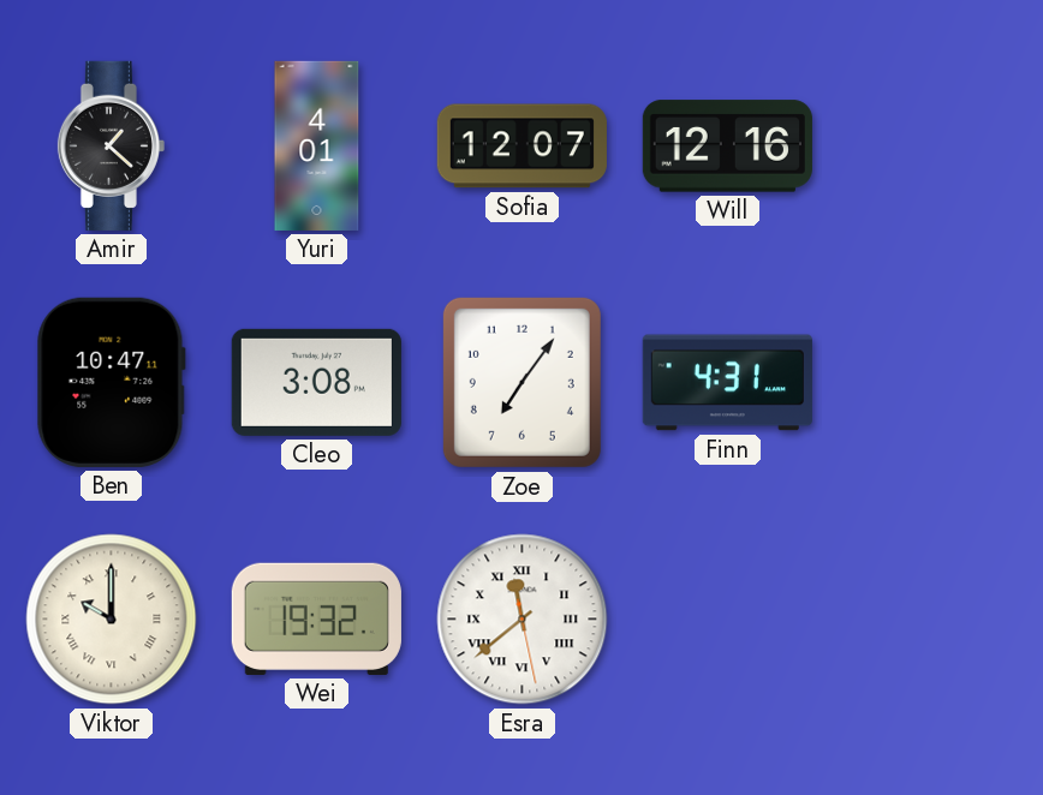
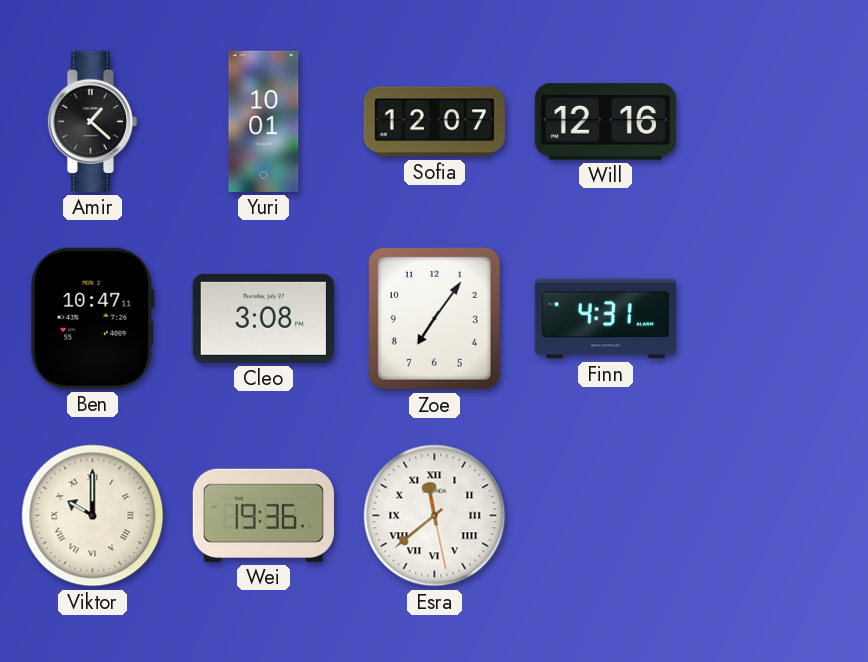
Yuri: 4:01 -> 10:01 (264, 121)
Wei: 19:32 -> 19:36 (263, 515)
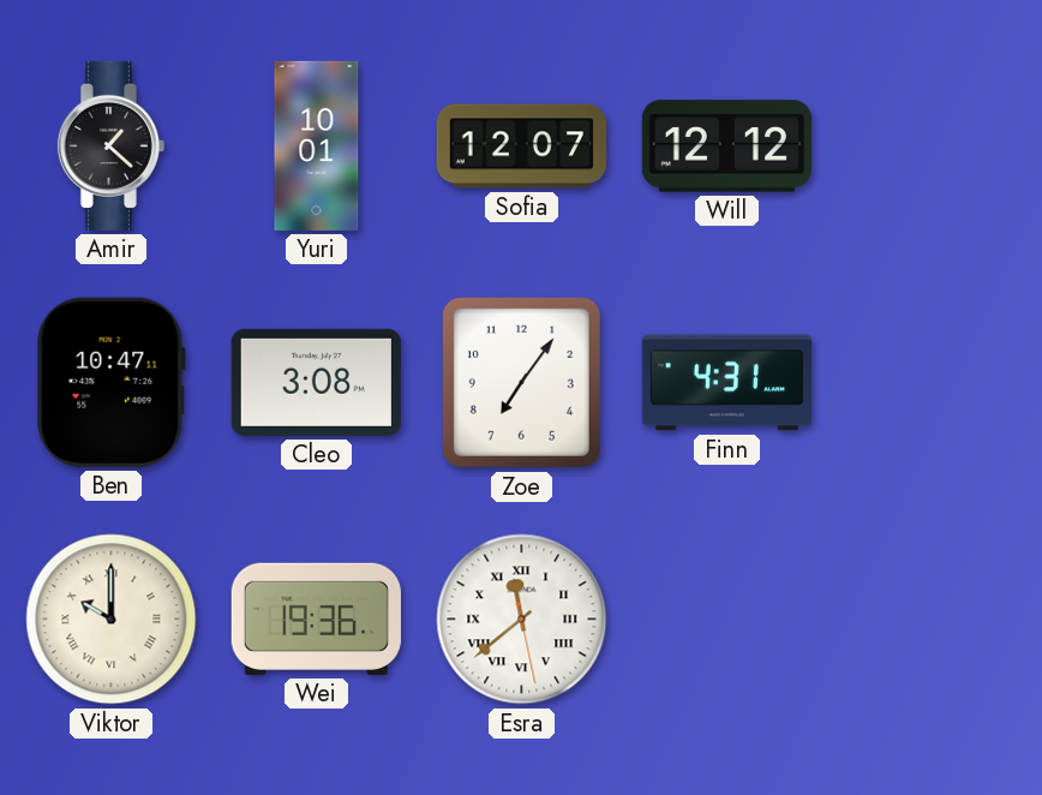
Will: 12:16 -> 12:12 (726, 147)
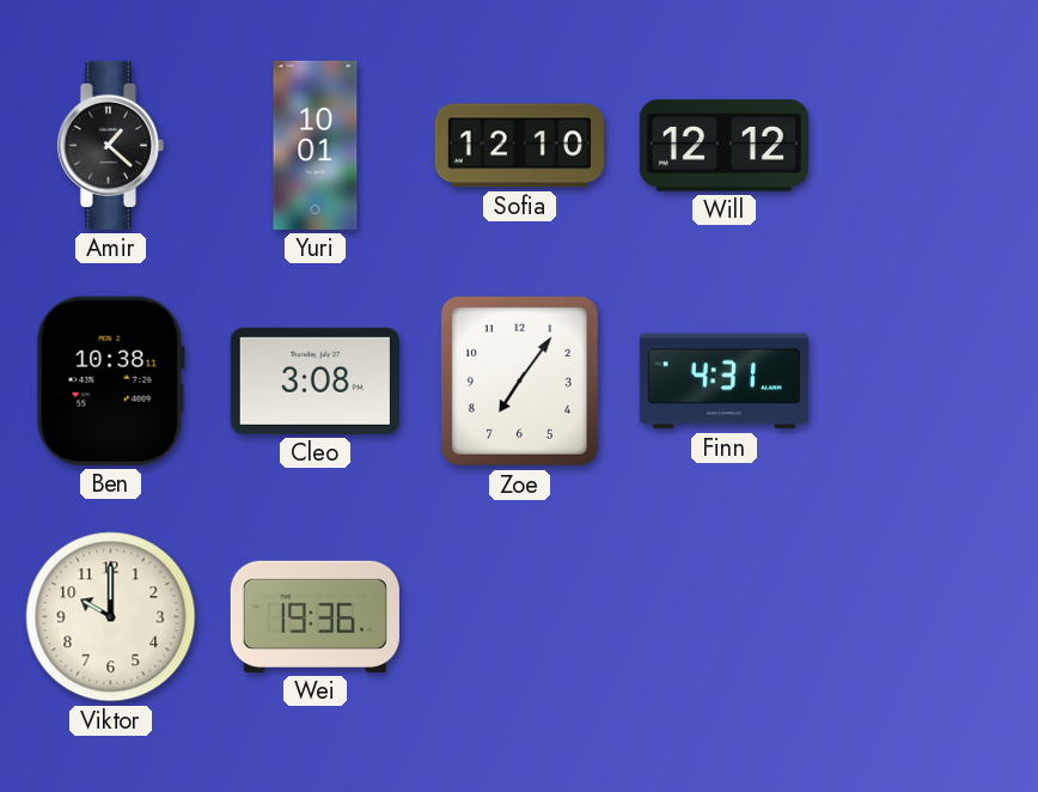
Sofia: 12:07 -> 12:10 (519, 146)
Ben: 10:47 -> 10:38 (110, 380)
Viktor numerals: Roman -> Arabic (111, 617)
Esra: 11:38 -> none (522, 620)
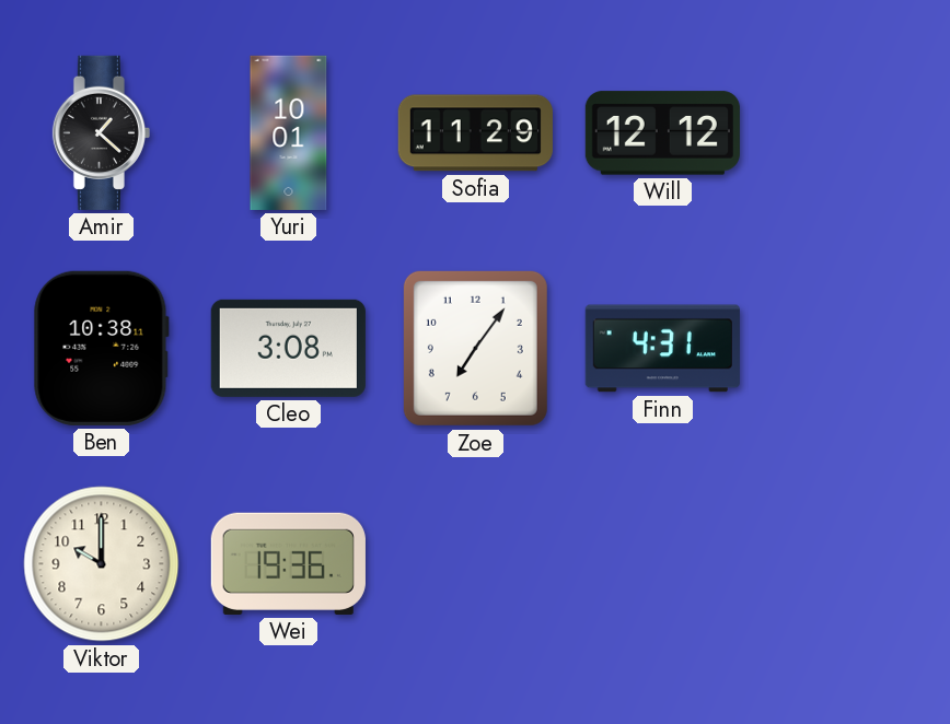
Sofia: 12:10 -> 11:29 (475, 133)
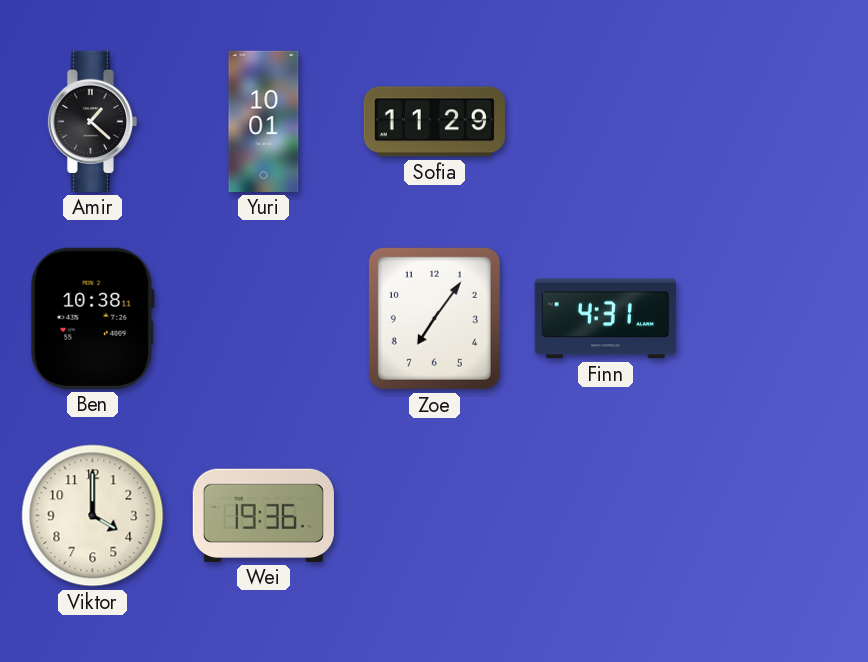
Will: 12:12 -> none (662, 133)
Cleo: 3:08 -> none (288, 348)
Viktor: 10:00 -> 4:00 (93, 516)
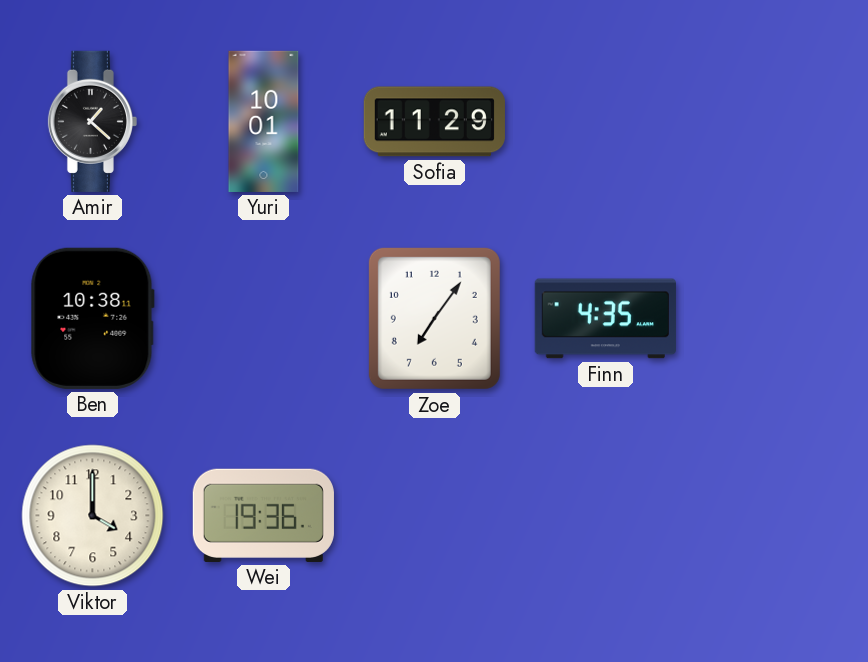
Finn: 4:31 -> 4:35 (605, 319)
